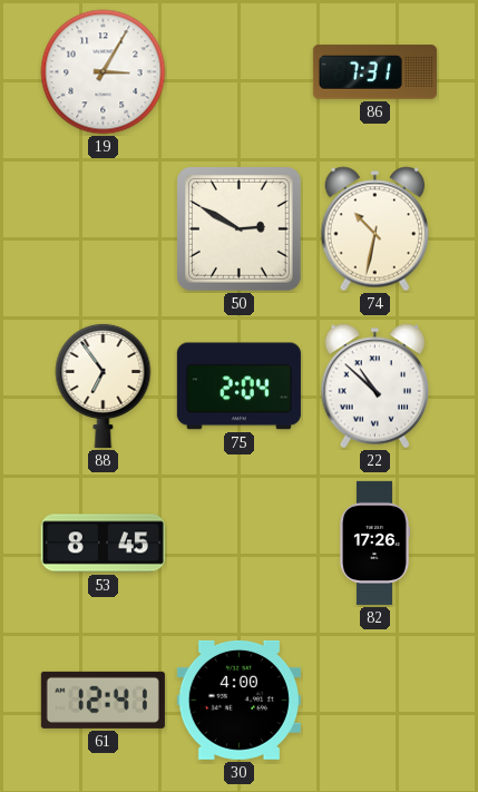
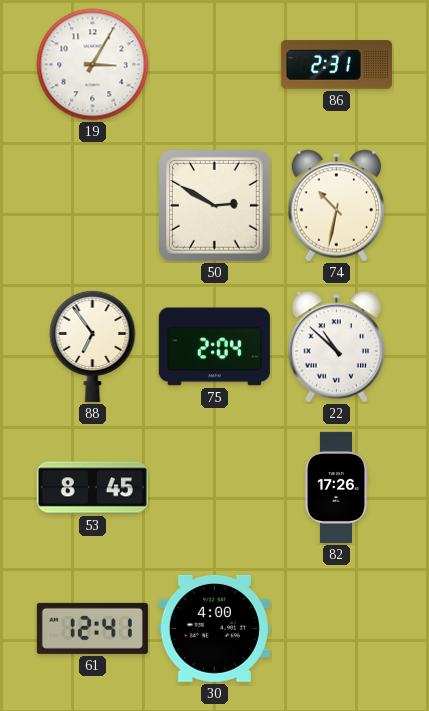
86: 7:31 -> 2:31 (336, 65)
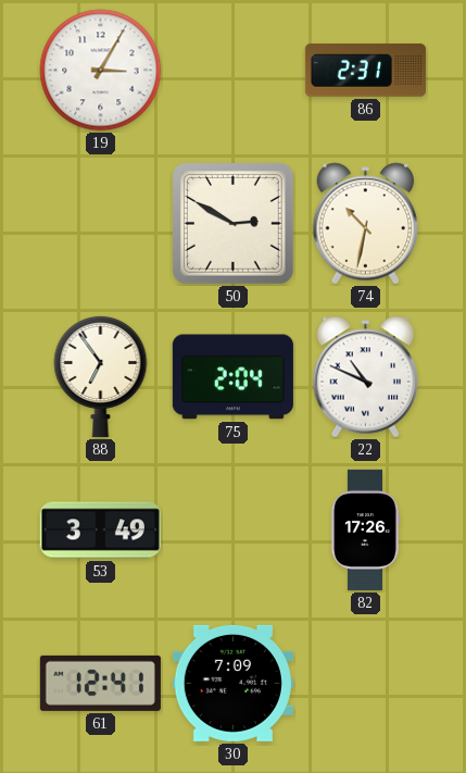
22: 10:52 -> 10:49 (366, 377)
53: 8:45 -> 3:49 (100, 531)
30: 4:00 -> 7:09 (232, 683)
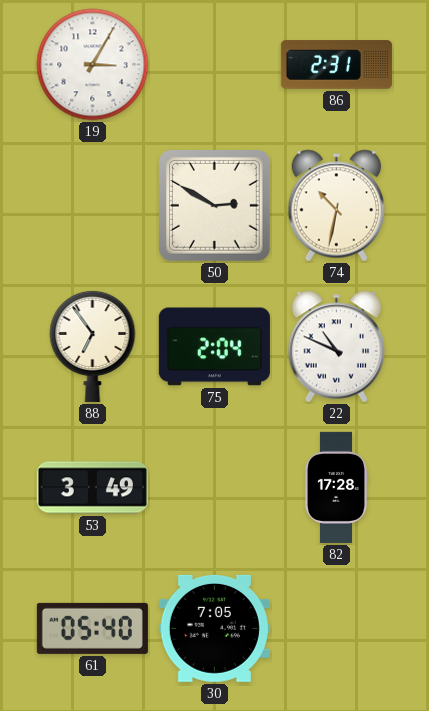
82: 17:26 -> 17:28 (336, 487)
61: 12:41 -> 05:40 (92, 628)
30: 7:09 -> 7:05 (214, 628)
